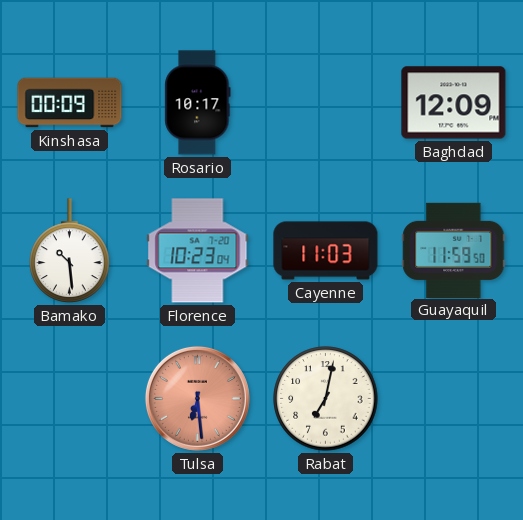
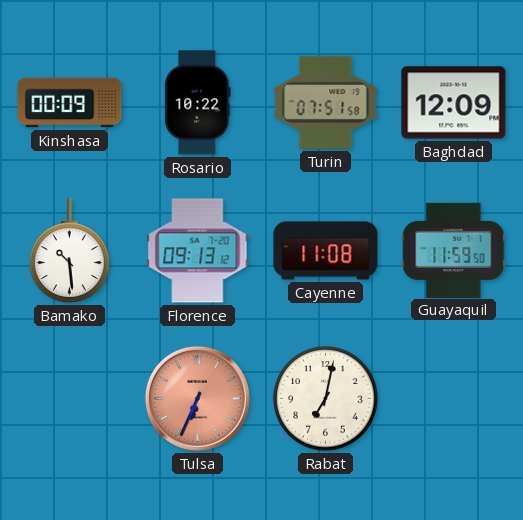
Rosario: 10:17 -> 10:22 (198, 103)
Turin: none -> 07:51 (326, 102)
Florence: 10:23 -> 09:13 (198, 251)
Cayenne: 11:03 -> 11:08 (326, 251)
Tulsa: 6:29 -> 6:34 (197, 398)
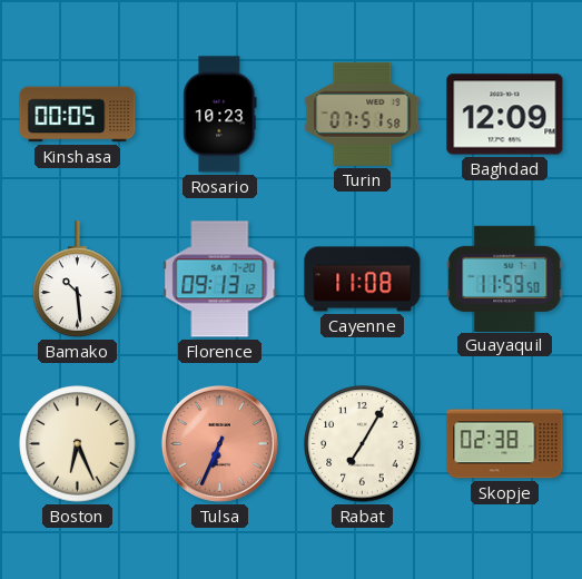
Kinshasa: 00:09 -> 00:05 (78, 115)
Rosario: 10:22 -> 10:23 (220, 115)
Boston: none -> 6:26 (78, 444)
Rabat: 7:02 -> 7:05 (363, 444)
Skopje: none -> 02:38 (505, 444)
